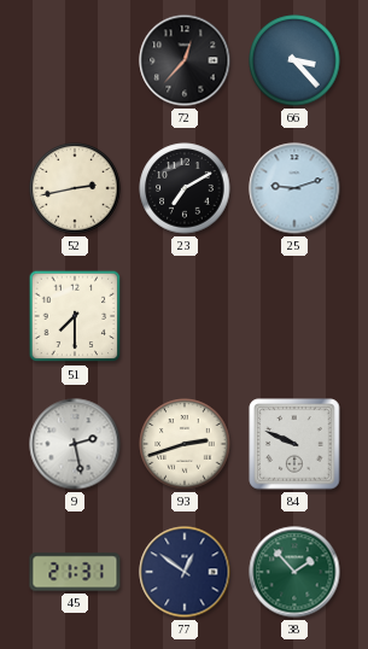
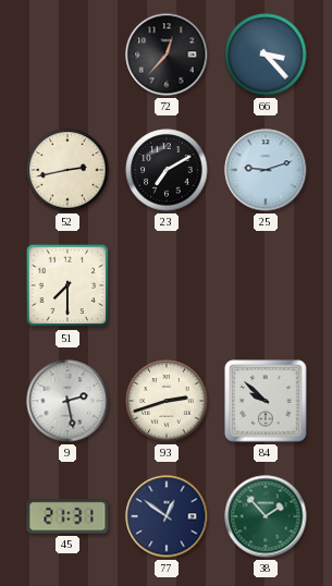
84: 9:49 -> 9:52 (266, 401)
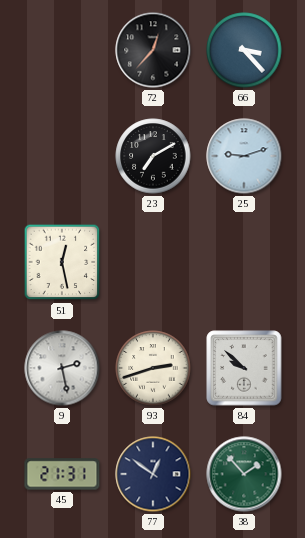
52: 2:43 -> none (67, 170)
51: 7:30 -> 12:28 (62, 262)
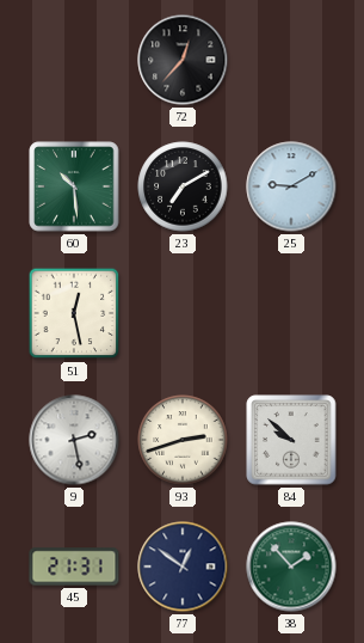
66: 3:23 -> none (244, 50)
60: none -> 10:29 (74, 186)
25: 9:12 -> 9:10 (291, 186)
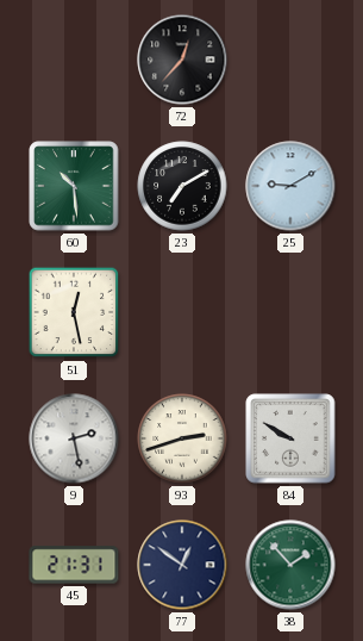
84: 9:52 -> 9:50 (290, 438)
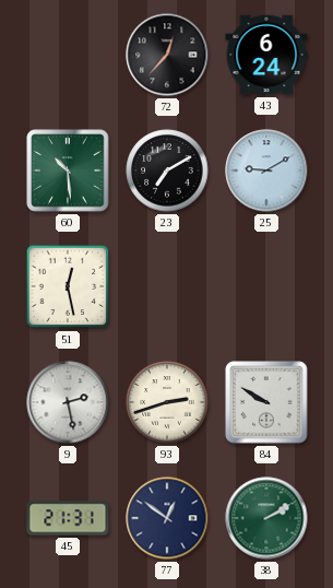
43: none -> 6:24 (266, 55)
38: 1:53 -> 2:10 (266, 518)
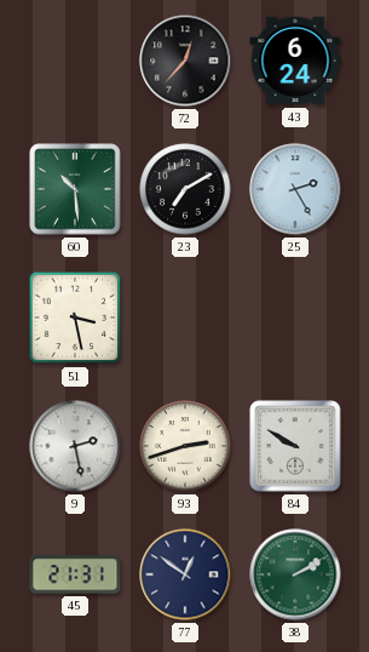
25: 9:10 -> 2:25 (295, 189)
51: 12:28 -> 3:28 (75, 318)
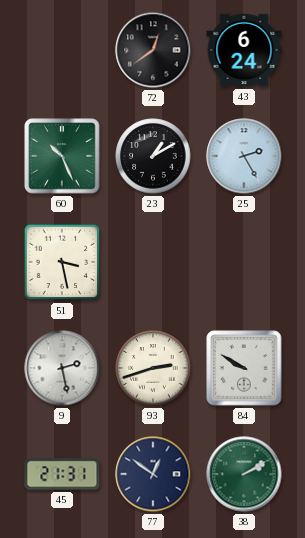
72: 12:37 -> 12:39 (153, 50)
60: 10:29 -> 10:26 (62, 156)
23: 7:10 -> 1:10 (153, 156)
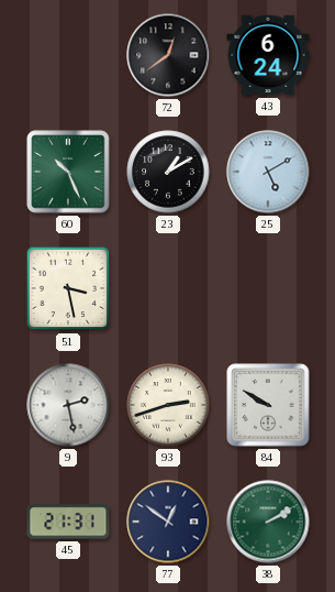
25: 2:25 -> 5:10 (268, 172)
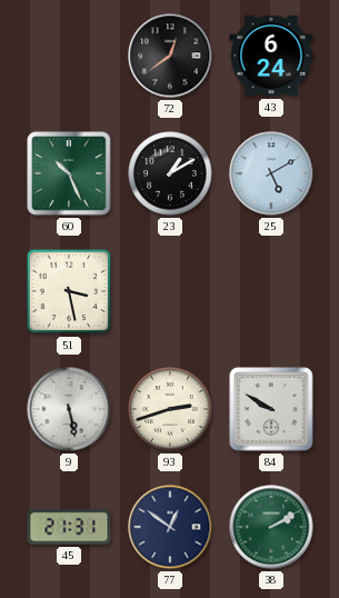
9: 2:28 -> 5:28 (69, 409)
